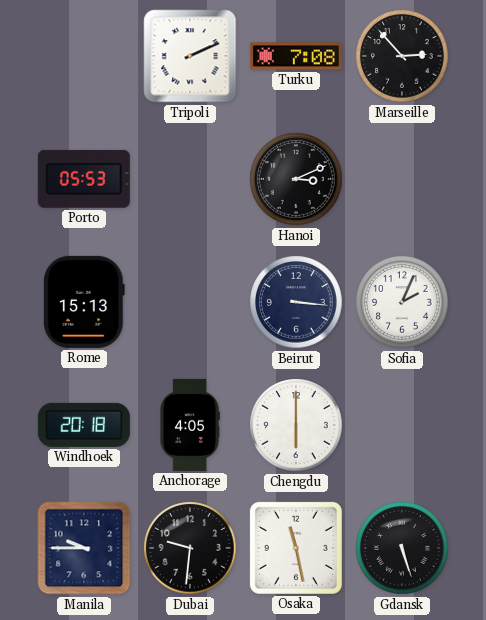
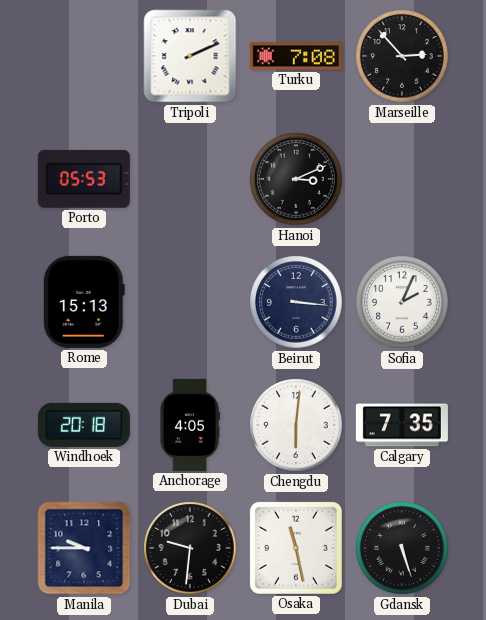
Chengdu: 6:00 -> 6:01 (296, 425)
Calgary: none -> 7:35 (402, 425)
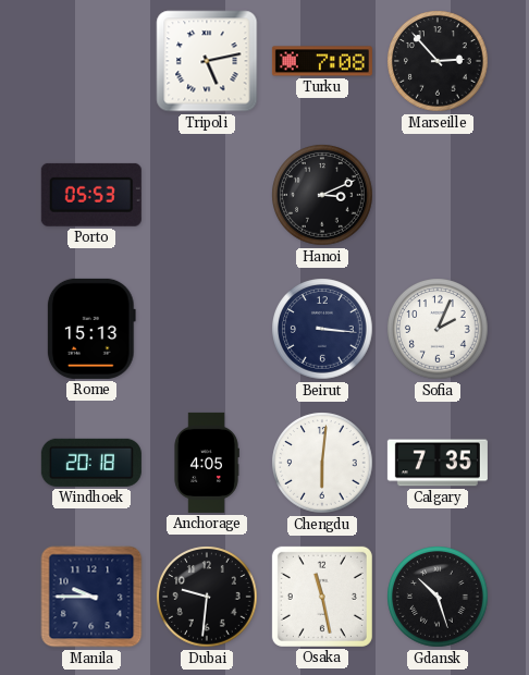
Tripoli: 2:11 -> 5:13 (207, 61)
Gdansk: 5:27 -> 10:27 (438, 597)
